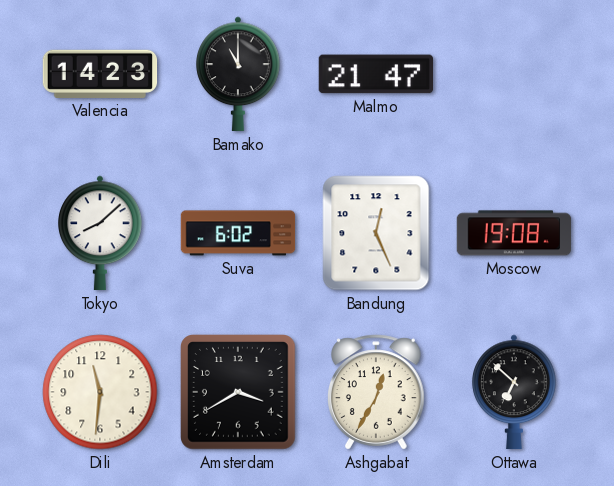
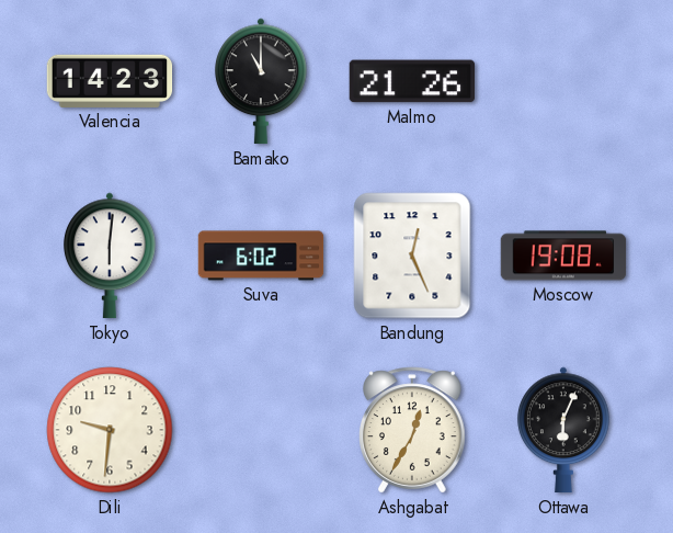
Malmo: 21:47 -> 21:26 (411, 81)
Tokyo: 8:08 -> 6:01 (110, 256)
Dili: 11:31 -> 9:31 (110, 430)
Amsterdam: 3:40 -> none (239, 393)
Ottawa: 6:52 -> 6:04 (563, 430)
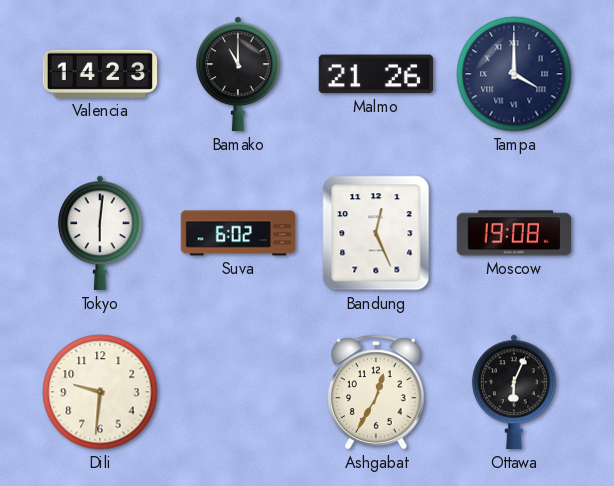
Tampa: none -> 4:00 (514, 74)
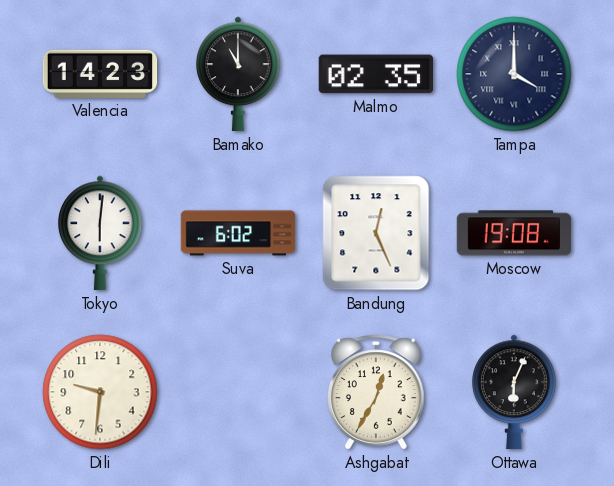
Malmo: 21:26 -> 02:35 (375, 74)
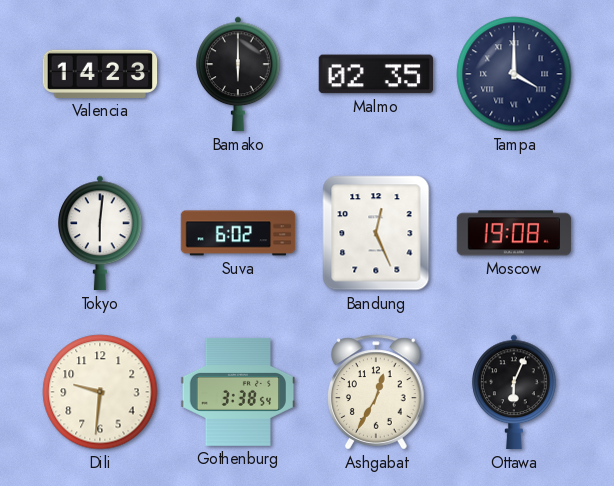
Bamako: 11:00 -> 6:00 (238, 74)
Gothenburg: none -> 3:38 (238, 392)
